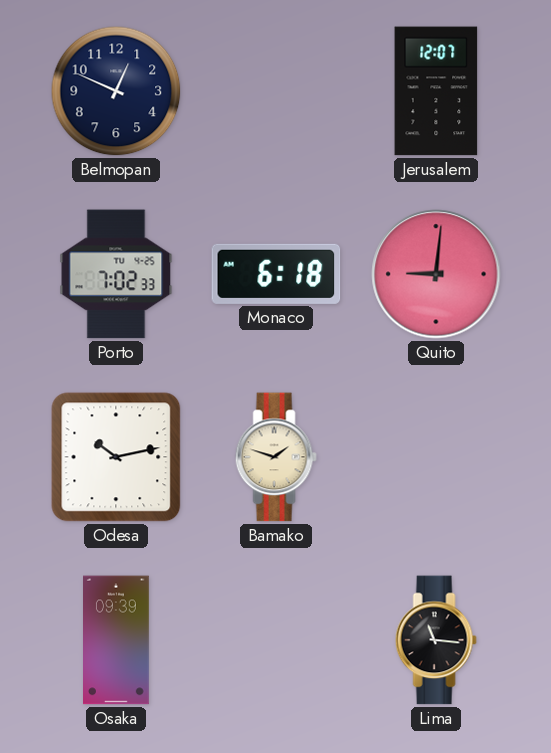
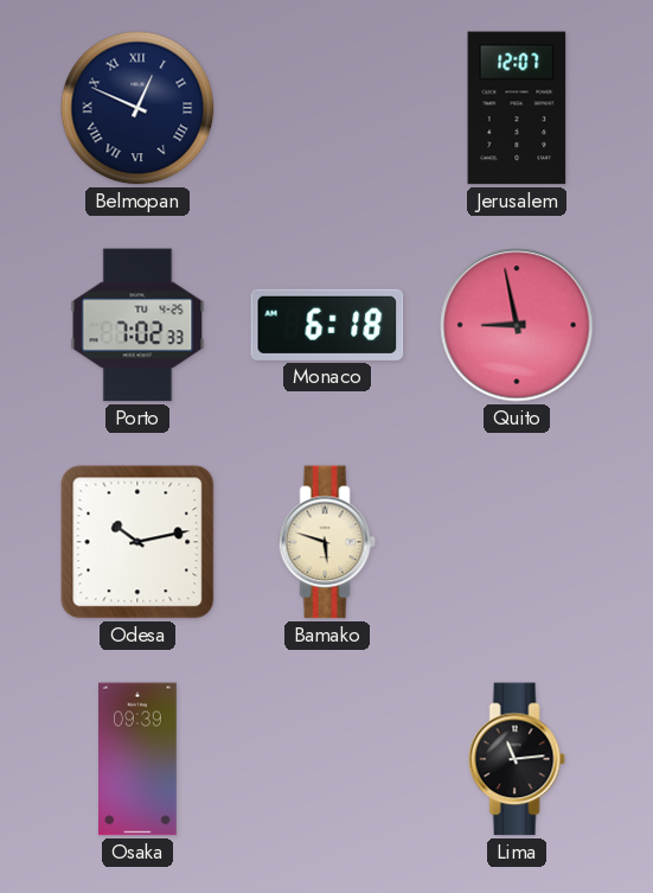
Belmopan numerals: Arabic -> Roman (137, 108)
Quito: 9:01 -> 8:58 (517, 325)
Bamako: 1:48 -> 5:48 (327, 542)
Lima: 11:16 -> 11:14 (517, 759)
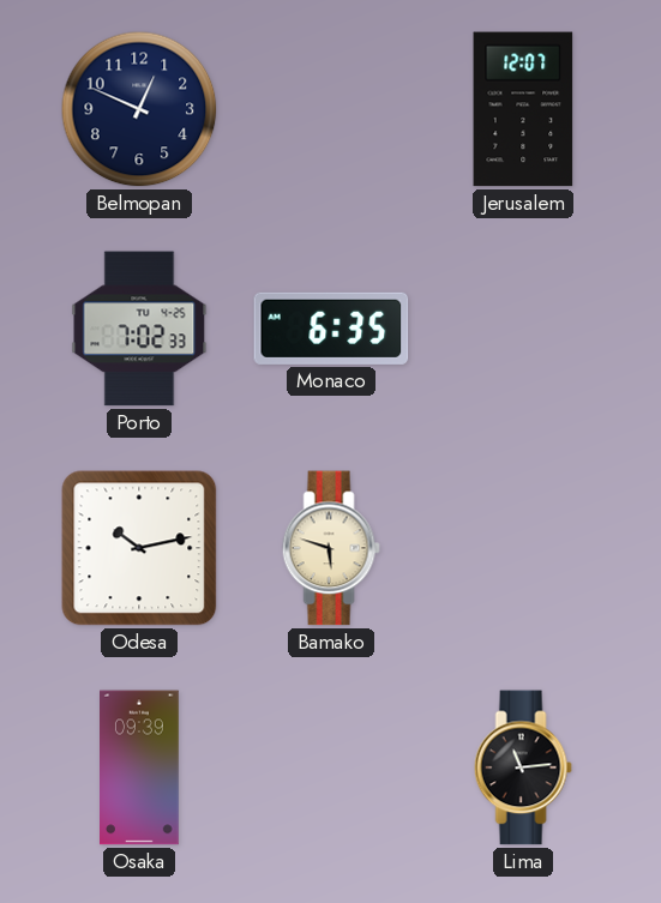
Belmopan numerals: Roman -> Arabic (139, 109)
Monaco: 6:18 -> 6:35 (331, 329)
Quito: 8:58 -> none (517, 325)
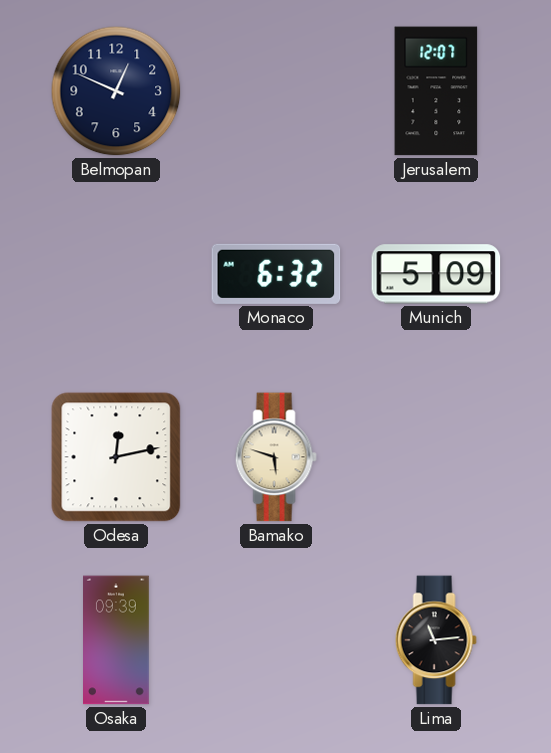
Porto: 7:02 -> none (139, 329)
Monaco: 6:35 -> 6:32 (276, 274)
Munich: none -> 5:09 (436, 274)
Odesa: 10:13 -> 12:13 (116, 457)
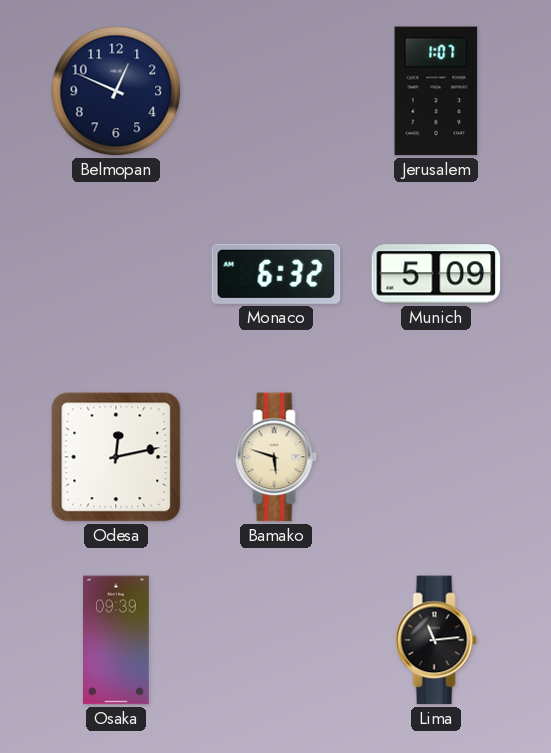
Jerusalem: 12:07 -> 1:07 (436, 91)
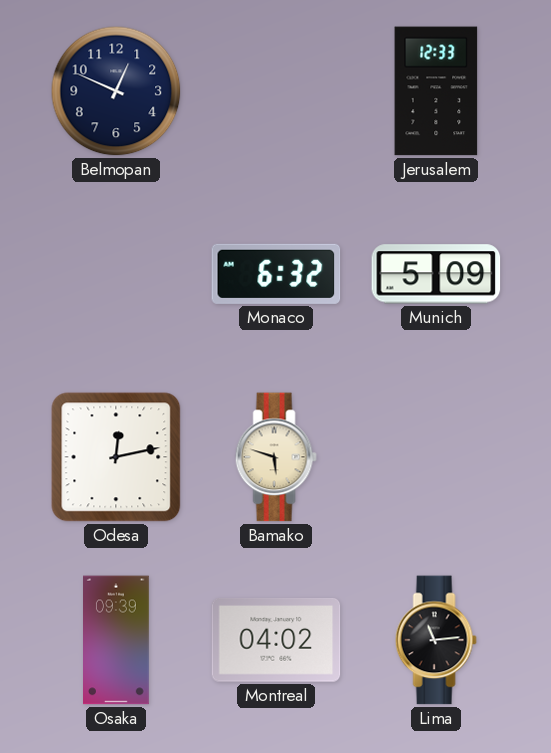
Jerusalem: 1:07 -> 12:33 (436, 91)
Montreal: none -> 04:02 (276, 641)
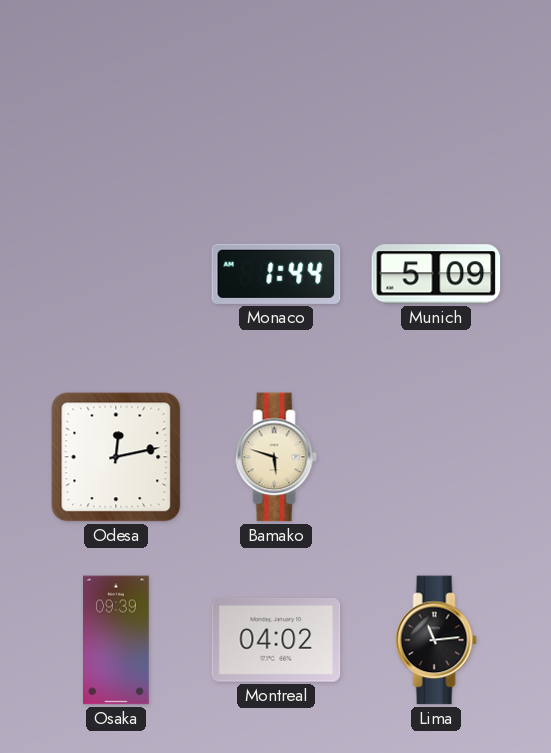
Belmopan: 12:49 -> none (116, 91)
Jerusalem: 12:33 -> none (436, 91)
Monaco: 6:32 -> 1:44 (276, 274)
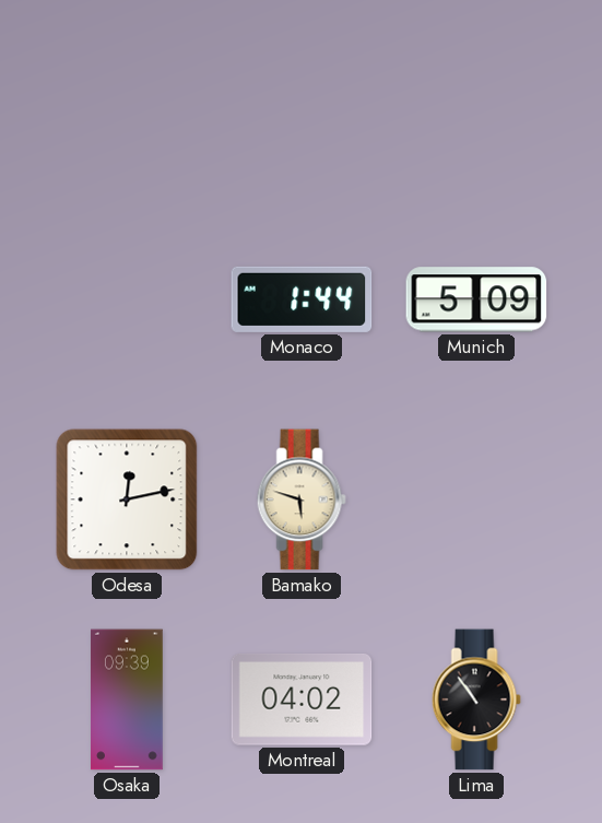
Lima: 11:14 -> 10:54 (476, 699)
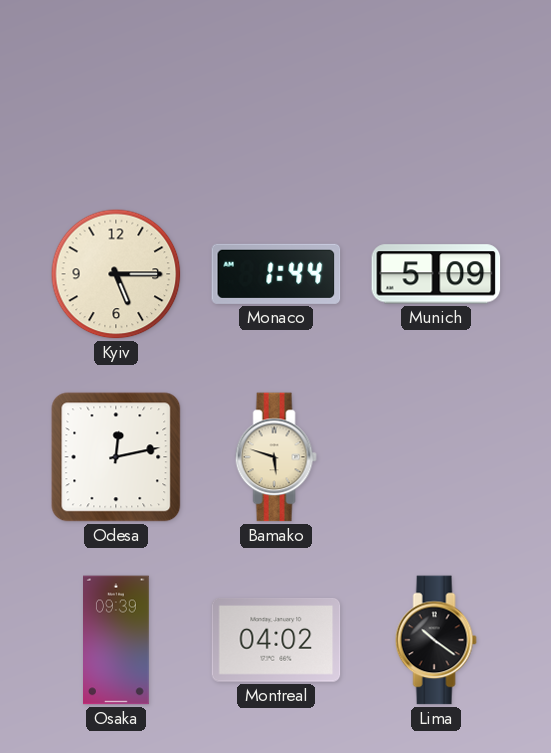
Kyiv: none -> 5:15 (116, 274)
Lima: 10:54 -> 10:21 (436, 640)
